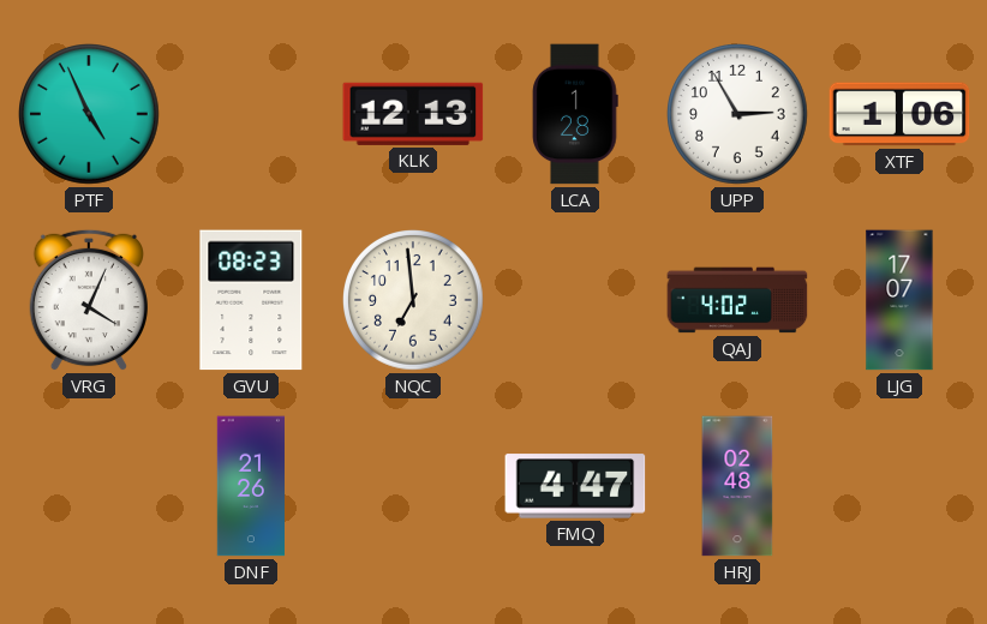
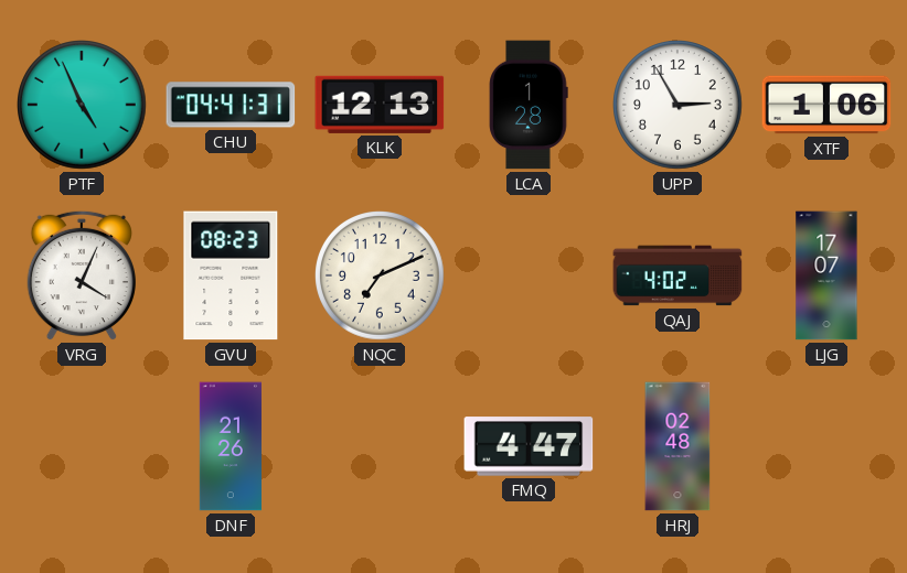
CHU: none -> 04:41 (231, 105)
NQC: 6:59 -> 7:11 (381, 277)
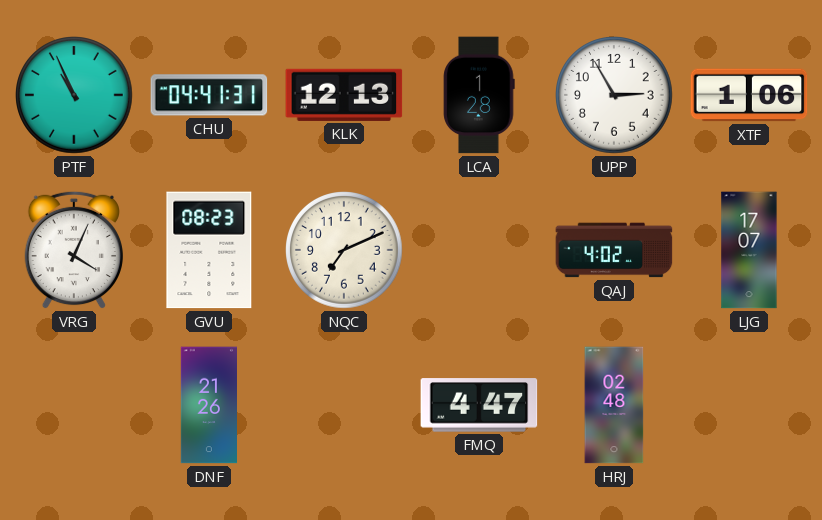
PTF: 4:56 -> 10:56 (75, 96)
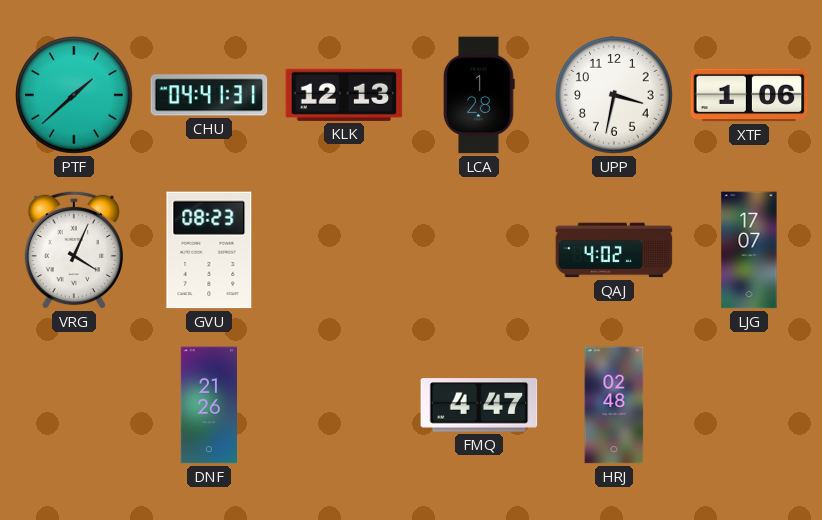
PTF: 10:56 -> 1:38 (75, 96)
UPP: 2:55 -> 3:32 (615, 96)
NQC: 7:11 -> none (345, 251)
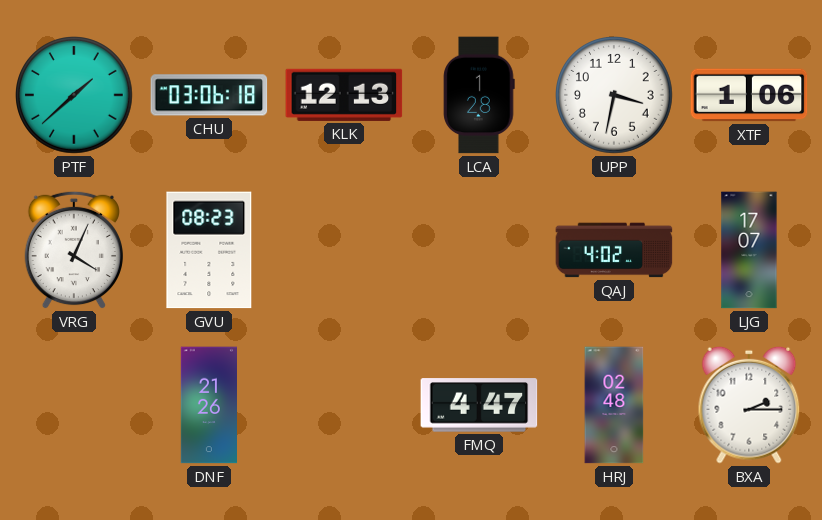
CHU: 04:41 -> 03:06 (209, 95)
BXA: none -> 2:15 (749, 405)
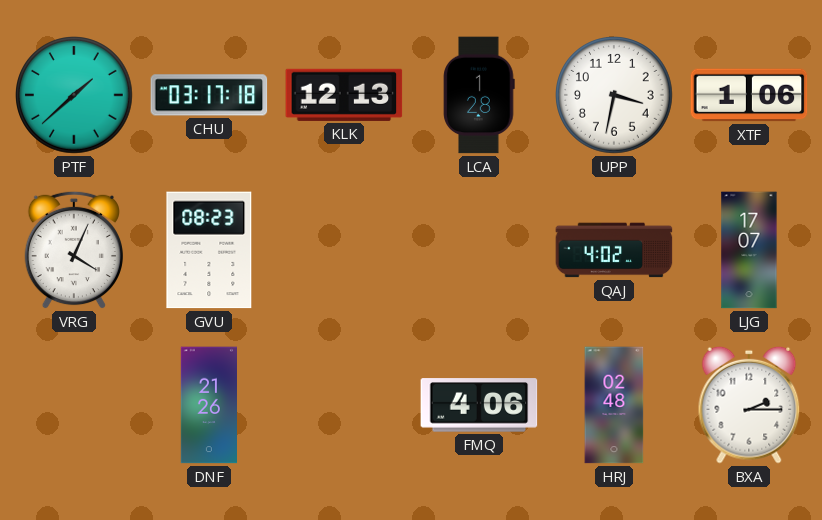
CHU: 03:06 -> 03:17 (209, 95)
FMQ: 4:47 -> 4:06 (479, 405)
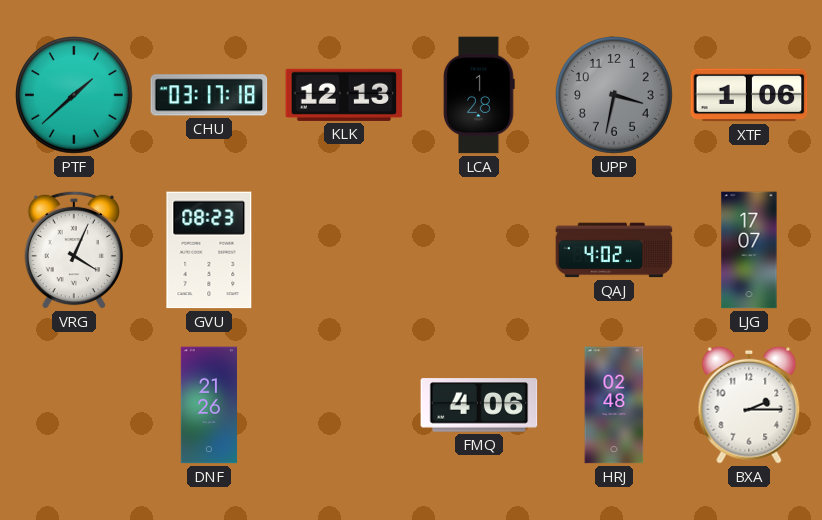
UPP dial: white -> grey (615, 96)
